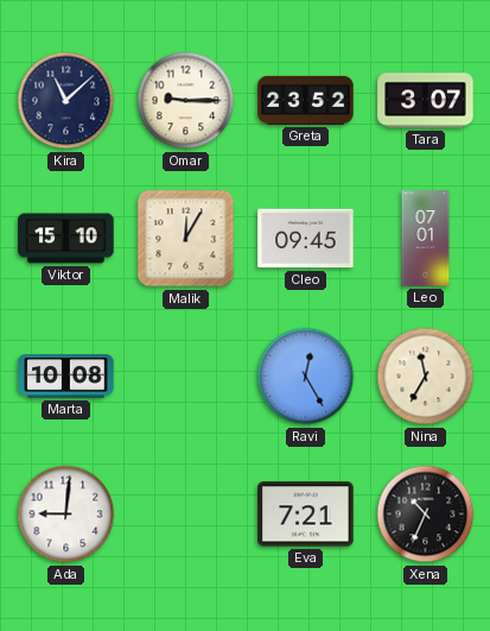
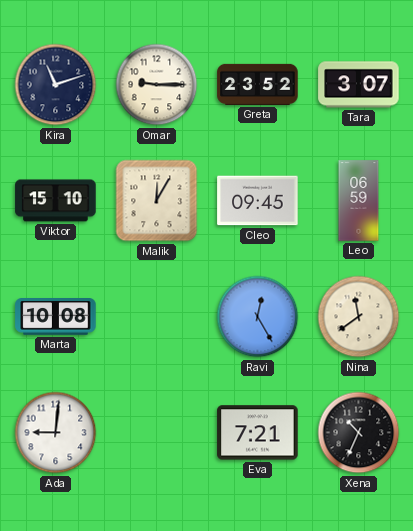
Kira: 11:08 -> 11:12 (56, 85)
Leo: 07:01 -> 06:59 (359, 201)
Nina: 11:35 -> 11:39 (359, 317)
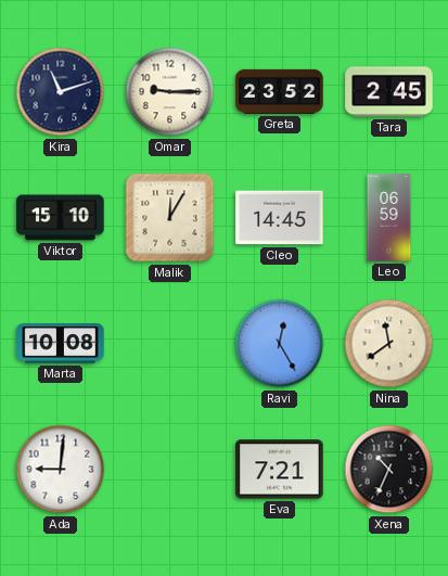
Tara: 3:07 -> 2:45 (389, 92)
Cleo: 09:45 -> 14:45 (280, 218)
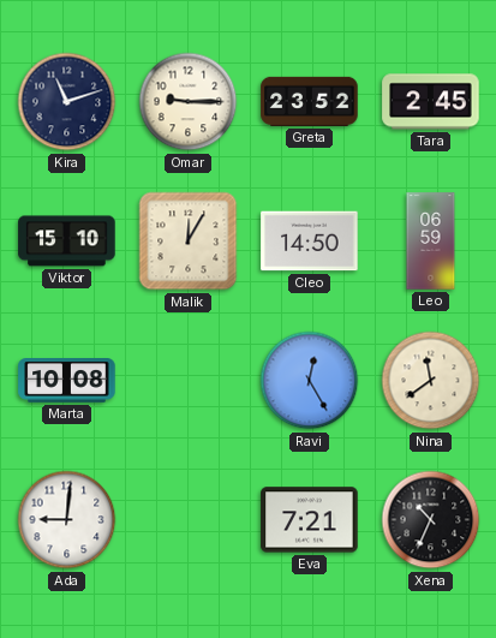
Cleo: 14:45 -> 14:50 (310, 242)
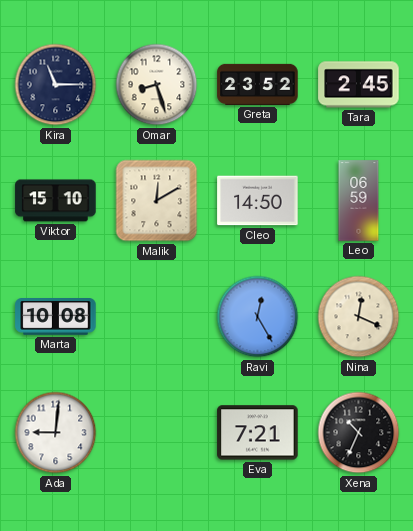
Kira: 11:12 -> 11:15 (56, 85)
Omar: 9:15 -> 8:27 (157, 85)
Malik: 12:05 -> 12:10 (157, 201)
Nina: 11:39 -> 12:19 (359, 317)
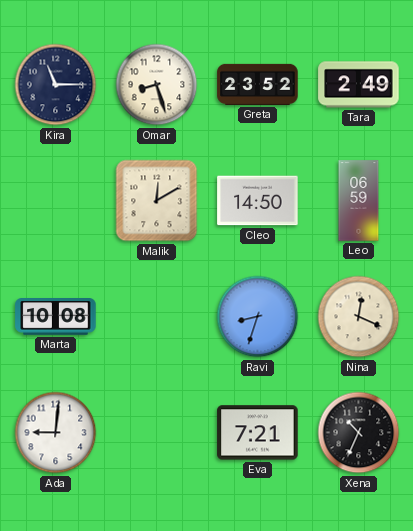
Tara: 2:45 -> 2:49 (359, 85)
Viktor: 15:10 -> none (56, 201)
Ravi: 12:25 -> 8:33 (258, 317)
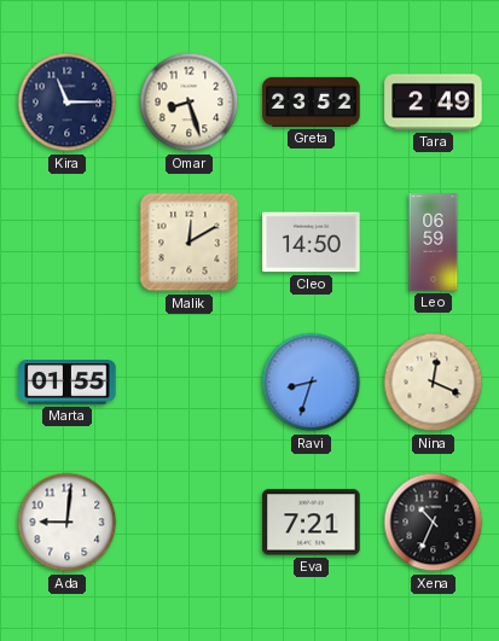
Marta: 10:08 -> 01:55 (68, 383)
